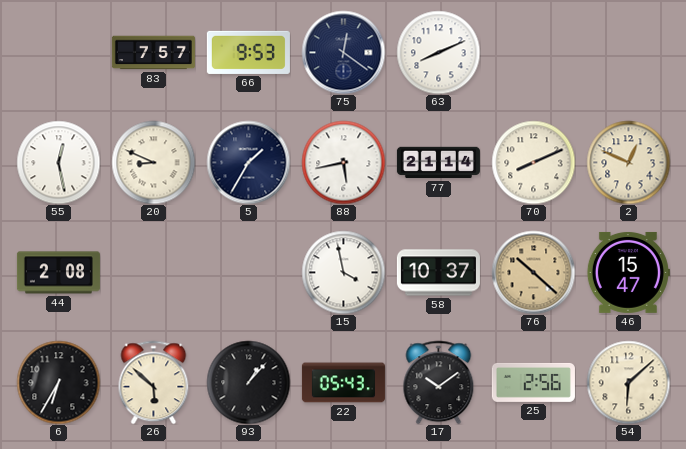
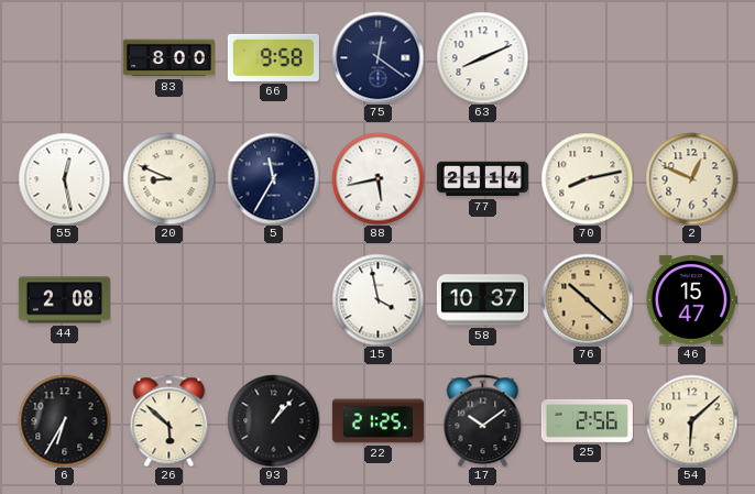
83: 7:57 -> 8:00 (168, 58)
66: 9:53 -> 9:58 (273, 57)
5: 1:35 -> 11:35 (273, 178)
70: 8:11 -> 8:13 (587, 178)
22: 05:43 -> 21:25 (377, 421)
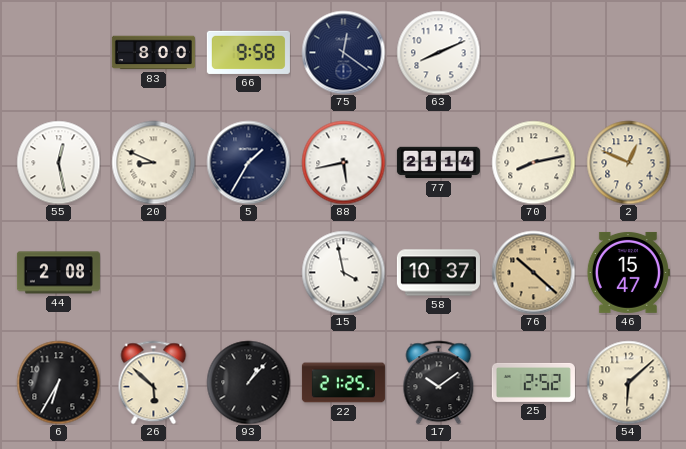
5: 11:35 -> 1:35 (248, 162)
25: 2:56 -> 2:52 (533, 382)
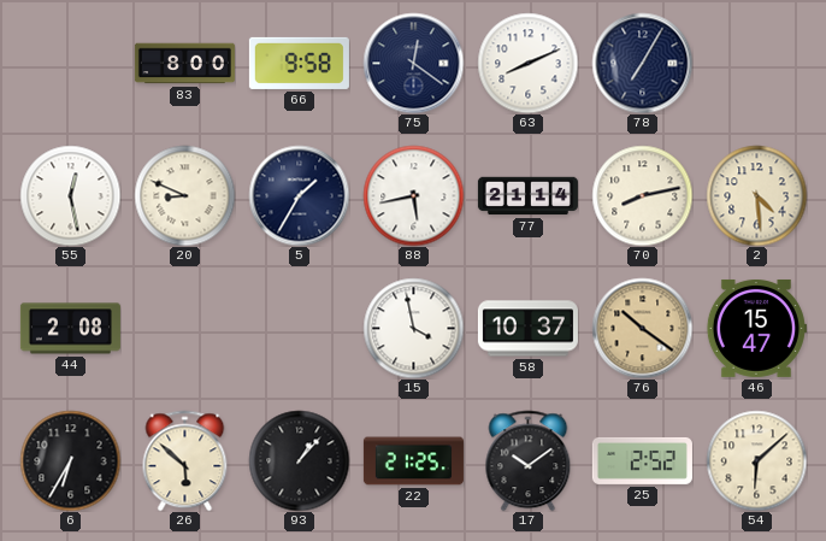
78: none -> 7:05 (642, 63)
2: 12:49 -> 4:29 (756, 195)
76: 10:22 -> 10:21 (642, 328)
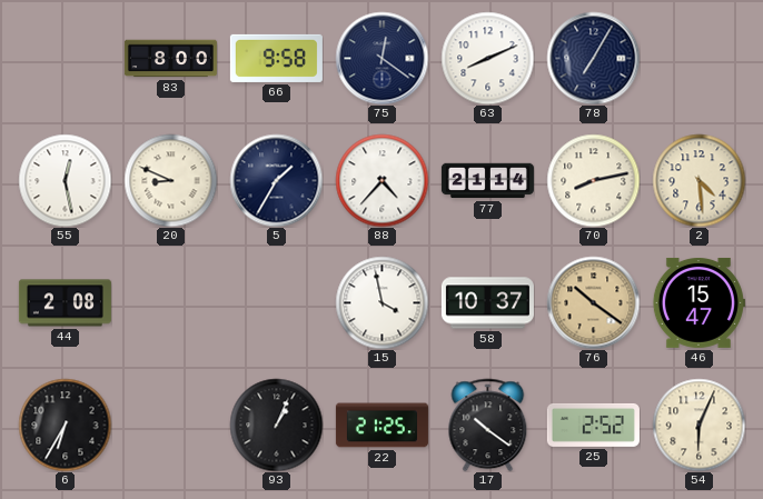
88: 5:43 -> 4:37 (381, 180)
26: 5:52 -> none (185, 460)
93: 1:07 -> 1:04 (276, 425)
17: 10:09 -> 10:21 (488, 425)
54: 6:08 -> 6:04 (698, 425)
